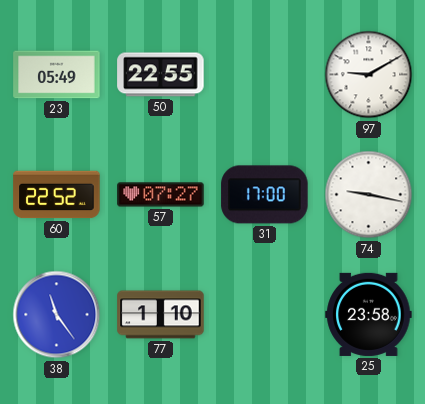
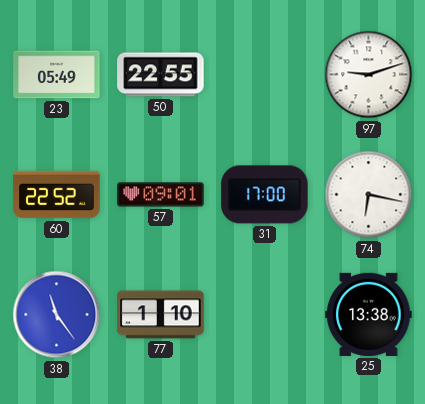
97: 9:10 -> 9:12 (369, 75)
57: 07:27 -> 09:01 (161, 195)
74: 9:17 -> 6:17 (369, 195)
25: 23:58 -> 13:38 (369, 314)
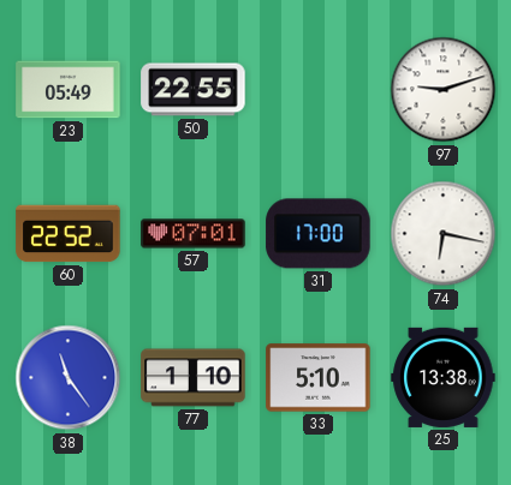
57: 09:01 -> 07:01 (194, 234)
33: none -> 5:10 (319, 378)
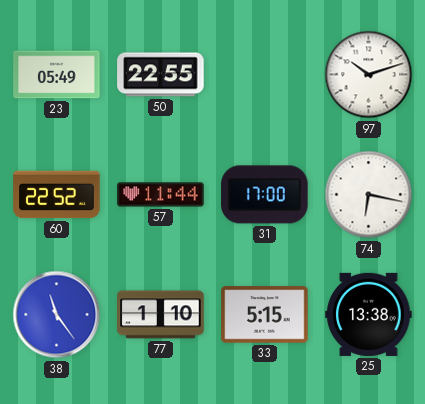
97: 9:12 -> 10:12 (369, 75)
57: 07:01 -> 11:44 (161, 195)
33: 5:10 -> 5:15 (265, 315)
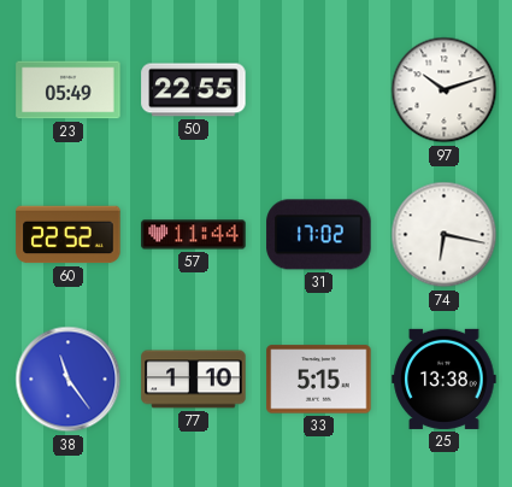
31: 17:00 -> 17:02 (319, 235)
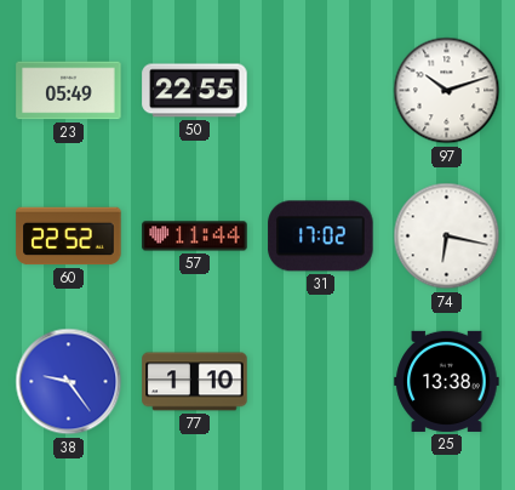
38: 11:24 -> 9:24 (69, 382)
33: 5:15 -> none (319, 380)
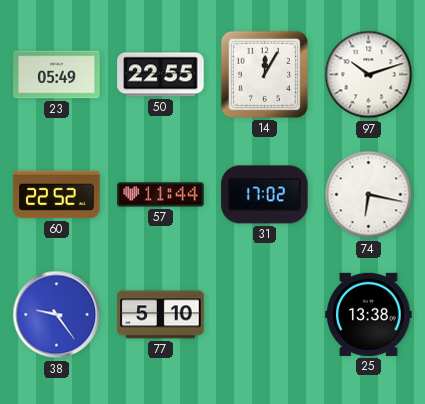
14: none -> 12:05 (264, 74)
77: 1:10 -> 5:10 (161, 315)
